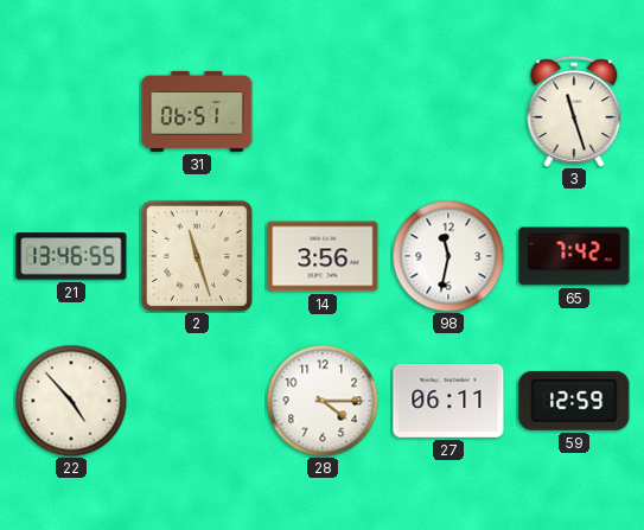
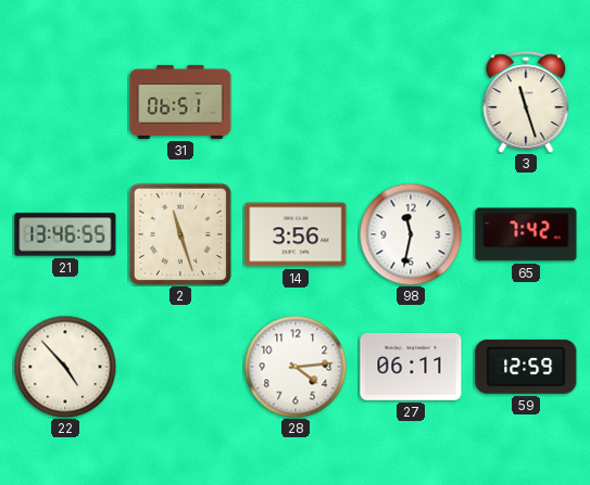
28: 4:15 -> 4:14 (296, 367)
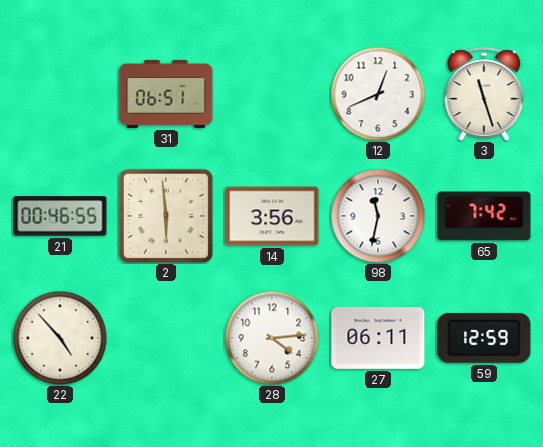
12: none -> 12:41 (378, 94)
21: 13:46 -> 00:46 (60, 216)
2: 11:27 -> 5:59 (166, 216)
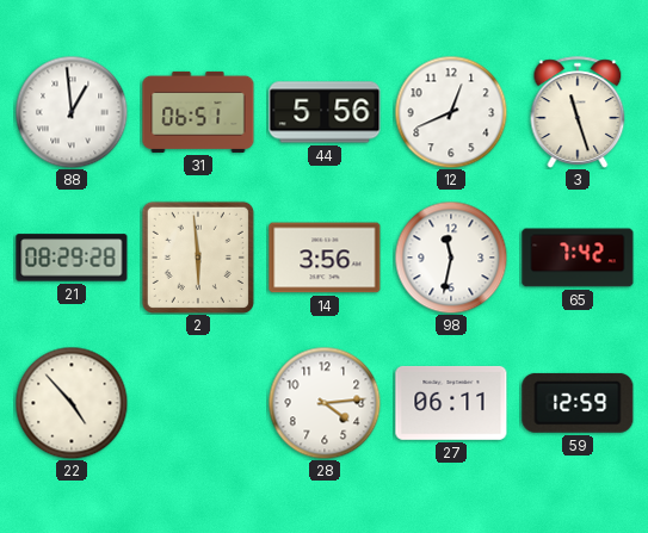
88: none -> 12:59 (72, 112)
44: none -> 5:56 (325, 112)
21: 00:46 -> 08:29 (72, 258)
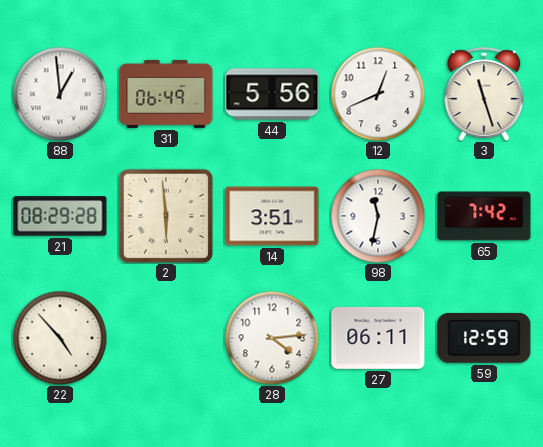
31: 06:51 -> 06:49 (166, 94)
14: 3:56 -> 3:51 (272, 216)
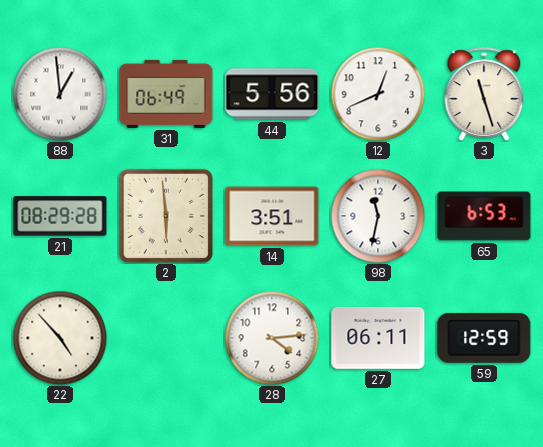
65: 7:42 -> 6:53 (484, 216)
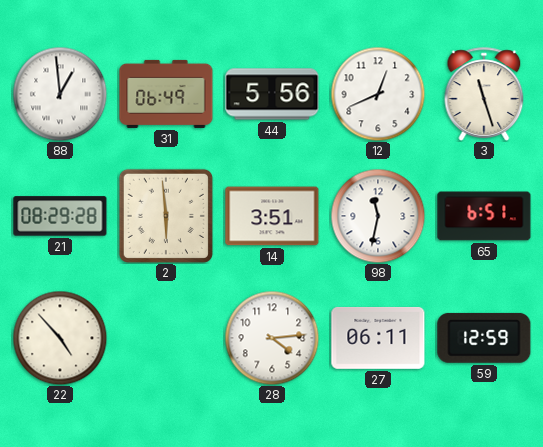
65: 6:53 -> 6:51 (484, 216)
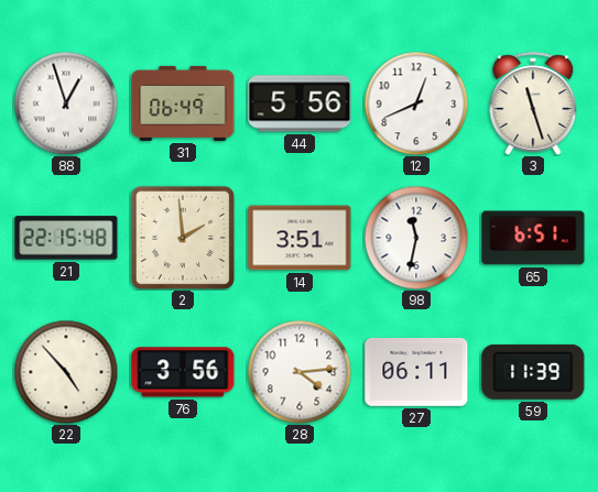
88: 12:59 -> 12:57 (66, 103)
21: 08:29 -> 22:15 (66, 238)
2: 5:59 -> 1:59 (183, 238)
76: none -> 3:56 (183, 372)
59: 12:59 -> 11:39 (533, 372)
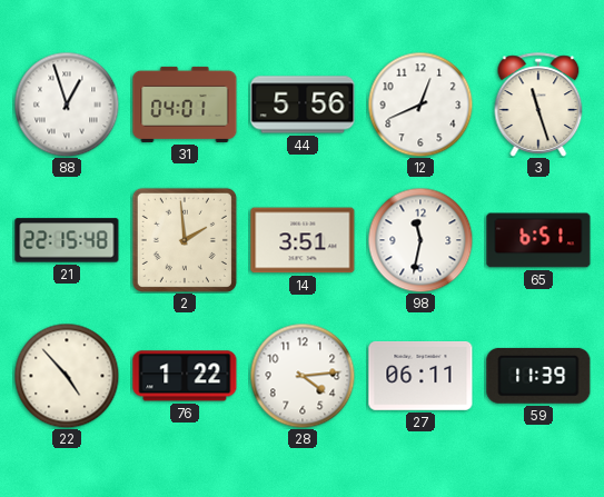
31: 06:49 -> 04:01 (185, 105)
76: 3:56 -> 1:22 (185, 376)
